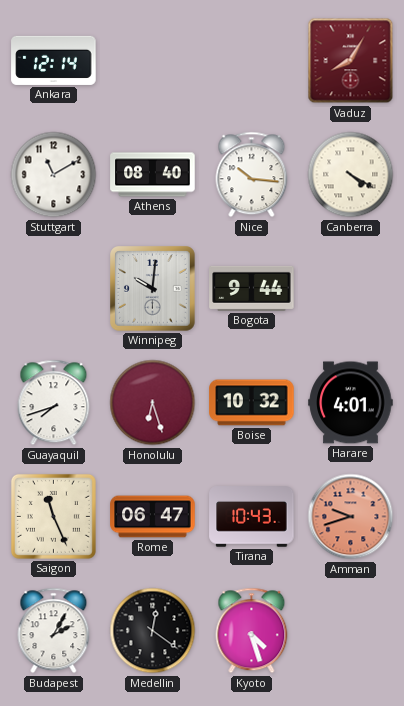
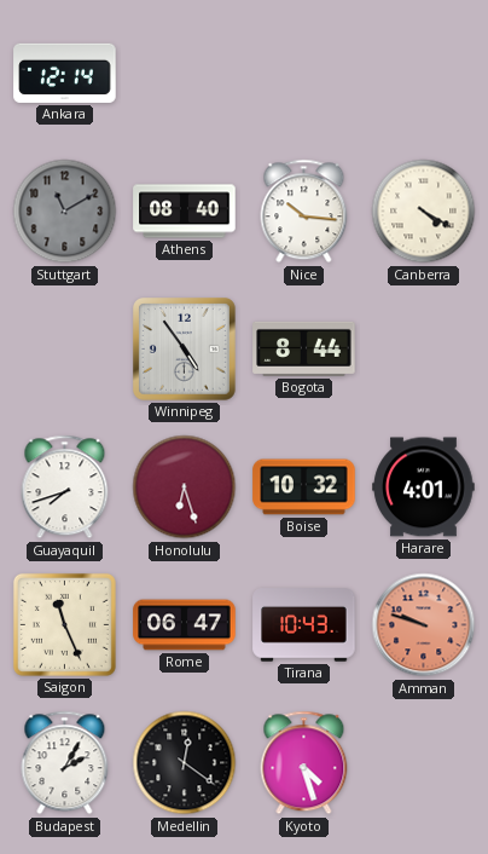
Vaduz: 8:05 -> none (351, 61)
Stuttgart dial: white -> grey (65, 212)
Winnipeg: 10:01 -> 4:54 (185, 350)
Bogota: 9:44 -> 8:44 (304, 348)
Amman: 9:42 -> 9:48 (424, 625)
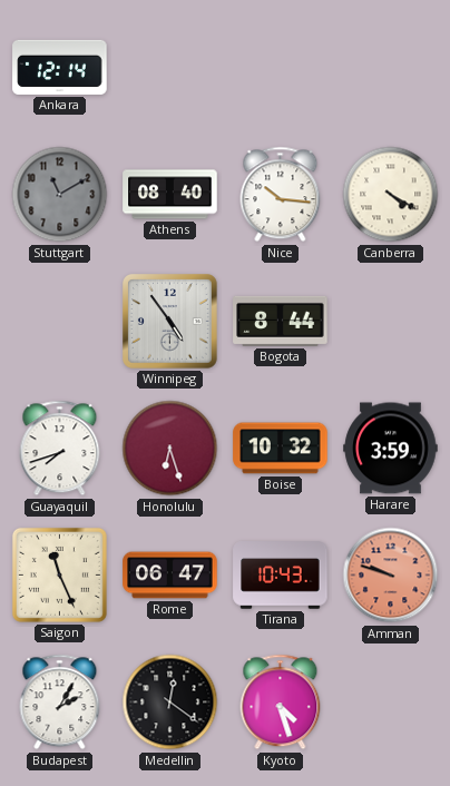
Harare: 4:01 -> 3:59 (391, 449)
